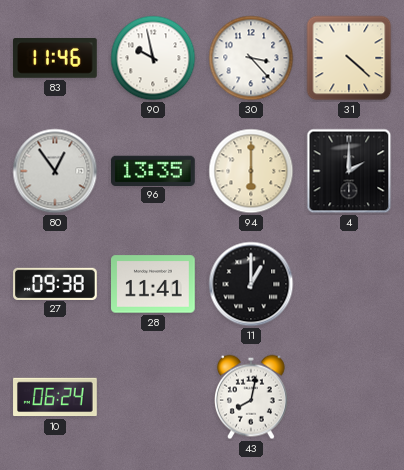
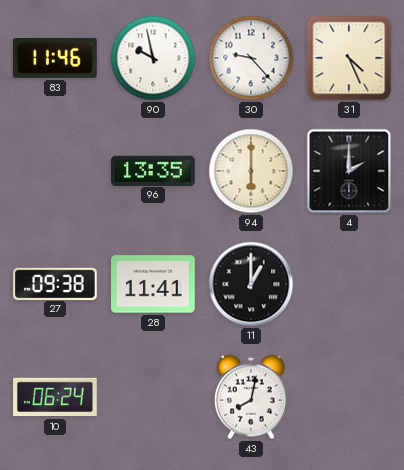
30: 3:23 -> 9:23 (251, 58)
31: 4:22 -> 4:26 (349, 58)
80: 12:54 -> none (55, 171)
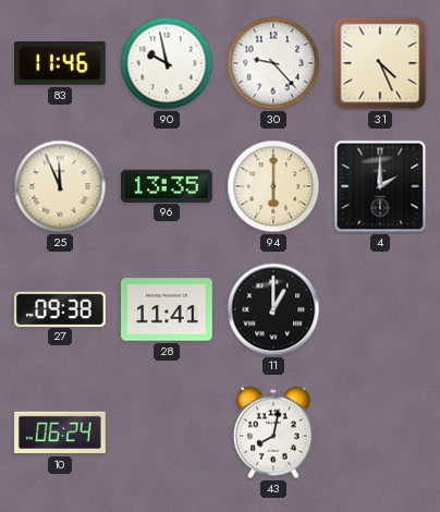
25: none -> 11:56 (60, 186)
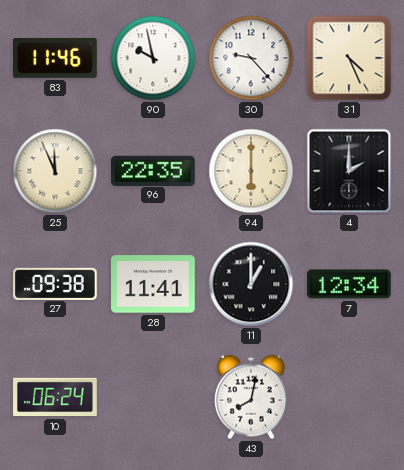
96: 13:35 -> 22:35 (154, 170)
7: none -> 12:34 (349, 284)
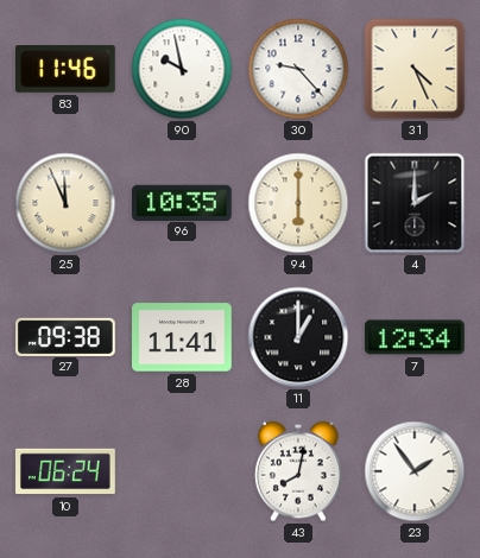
96: 22:35 -> 10:35 (183, 202)
23: none -> 1:54 (415, 471)
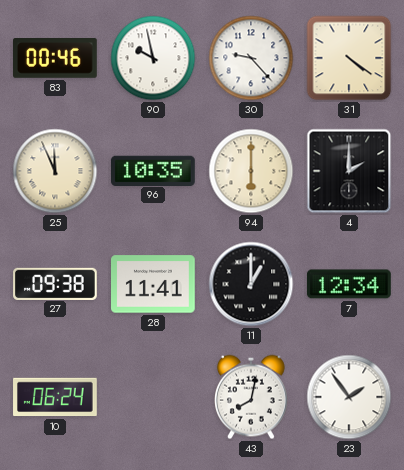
83: 11:46 -> 00:46 (56, 59)
31: 4:26 -> 4:21 (349, 58)
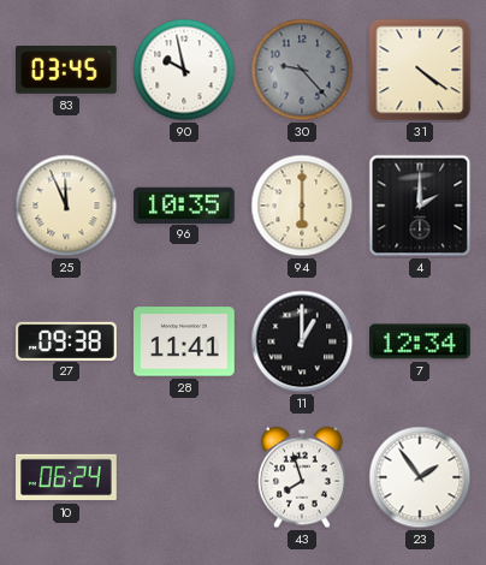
83: 00:46 -> 03:45 (67, 71)
30 dial: white -> grey (302, 70)
43: 8:02 -> 7:57 (303, 477)
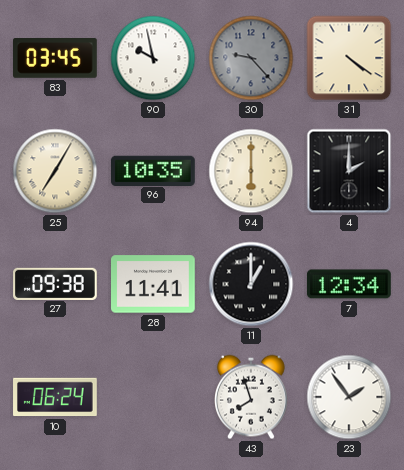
25: 11:56 -> 7:05 (55, 171)
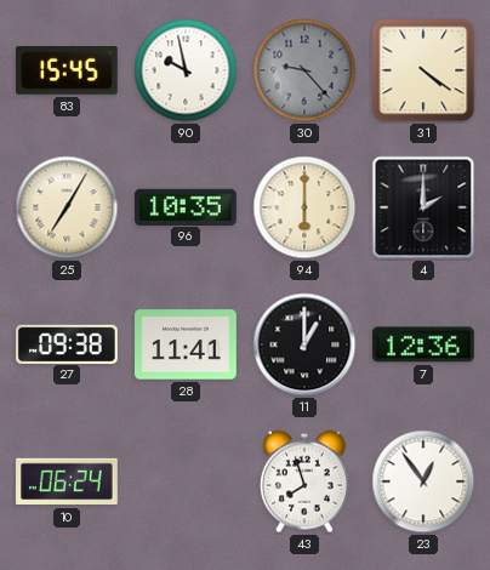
83: 03:45 -> 15:45 (68, 72)
7: 12:34 -> 12:36 (423, 344)
23: 1:54 -> 12:54 (423, 481)
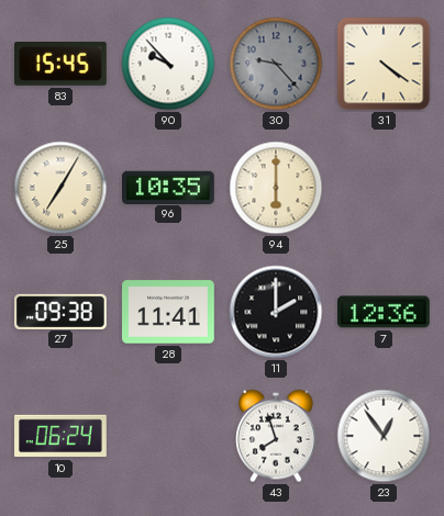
90: 9:58 -> 9:53 (168, 64)
4: 2:00 -> none (423, 207)
11: 1:00 -> 2:00 (276, 312)
